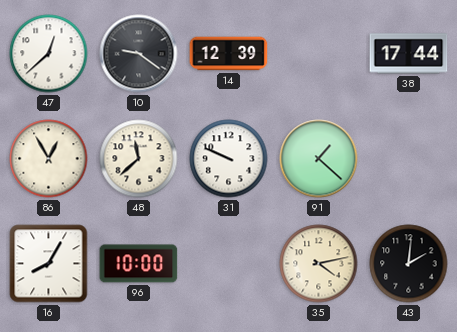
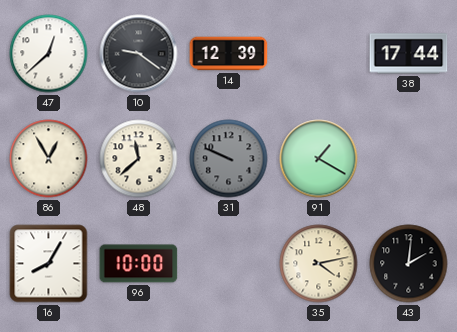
31 dial: white -> grey (229, 159)
91: 1:22 -> 1:20 (319, 159)
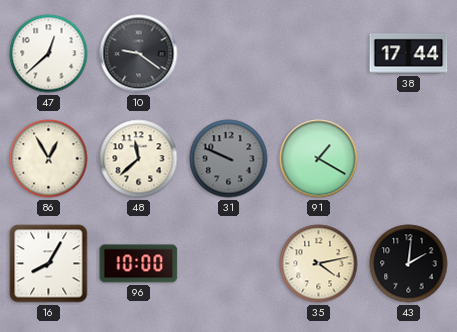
14: 12:39 -> none (229, 54)
